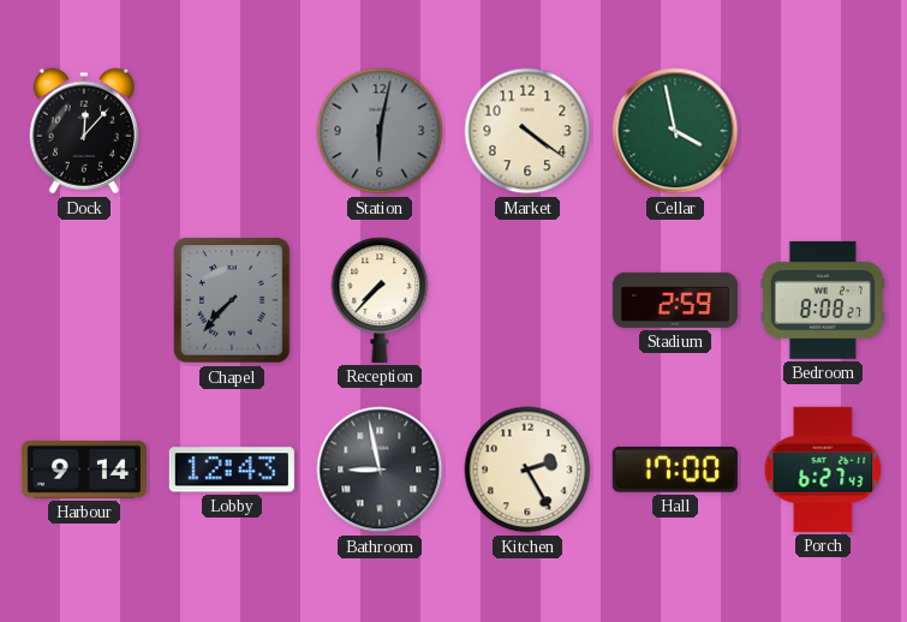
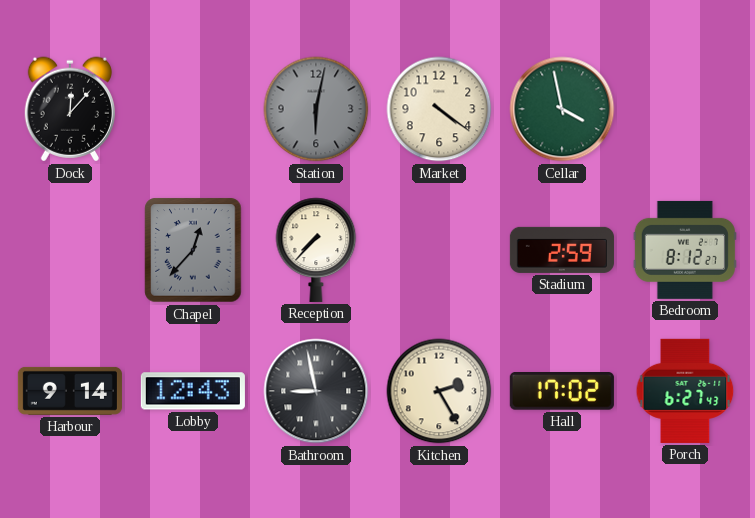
Chapel: 7:37 -> 12:37 (193, 250)
Bedroom: 8:08 -> 8:12 (685, 250)
Hall: 17:00 -> 17:02 (562, 392)
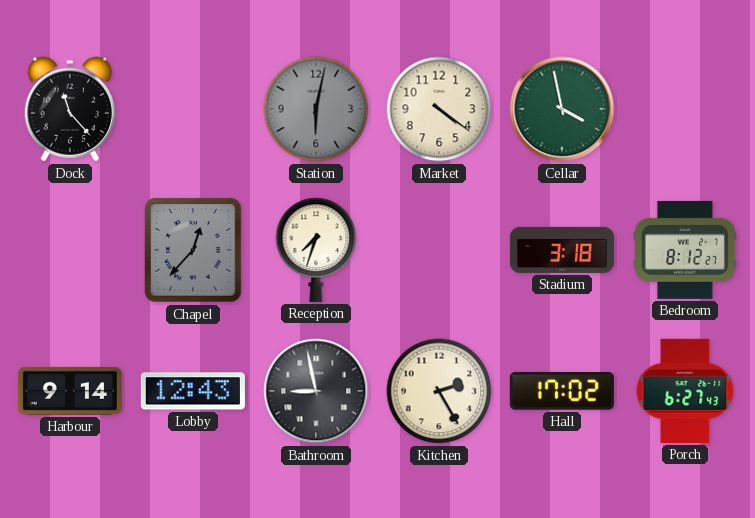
Dock: 12:07 -> 11:23 (70, 109)
Reception: 7:37 -> 7:33 (316, 250)
Stadium: 2:59 -> 3:18 (562, 250)
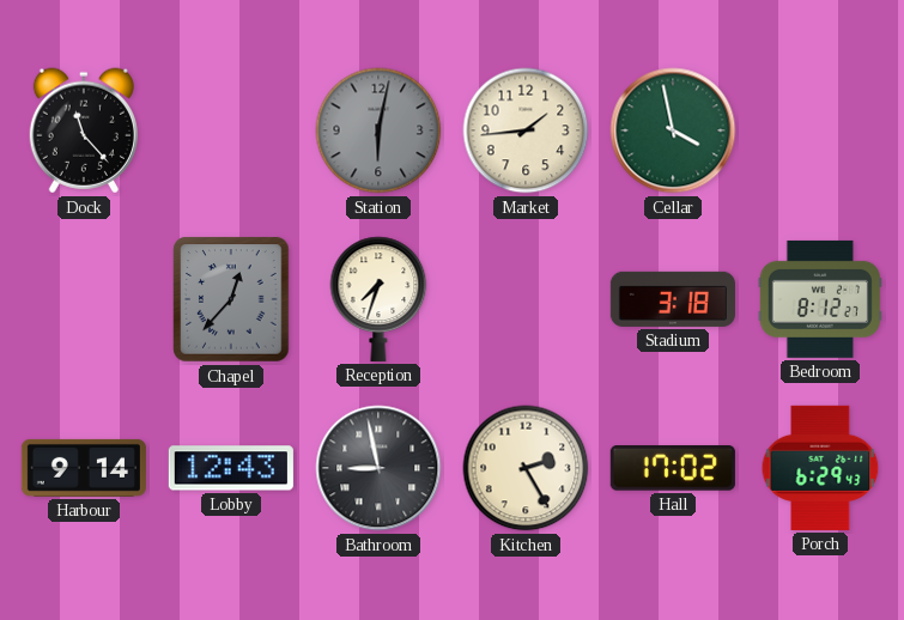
Market: 4:21 -> 1:44 (526, 130)
Porch: 6:27 -> 6:29 (820, 468)
